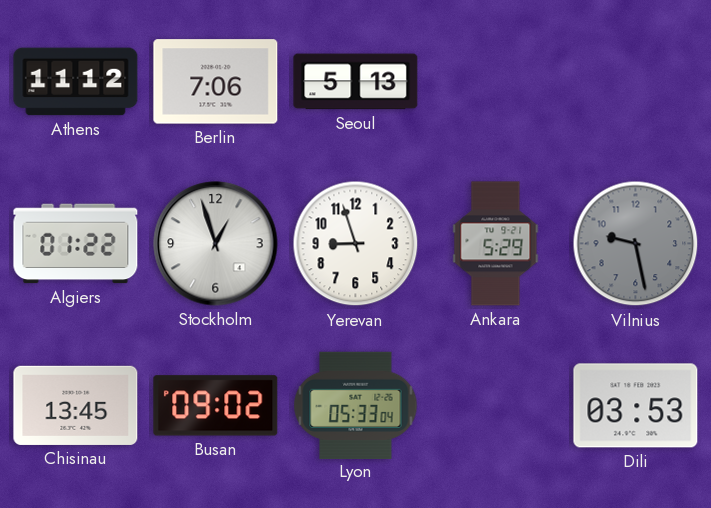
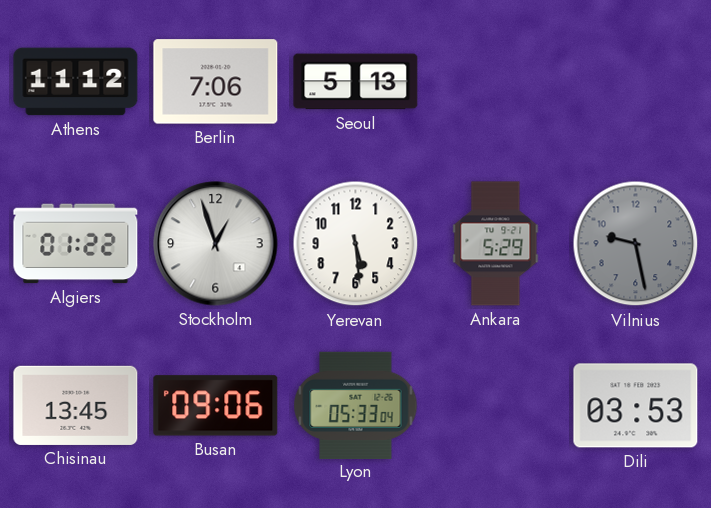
Yerevan: 8:57 -> 5:29 (356, 244)
Busan: 09:02 -> 09:06 (216, 406)
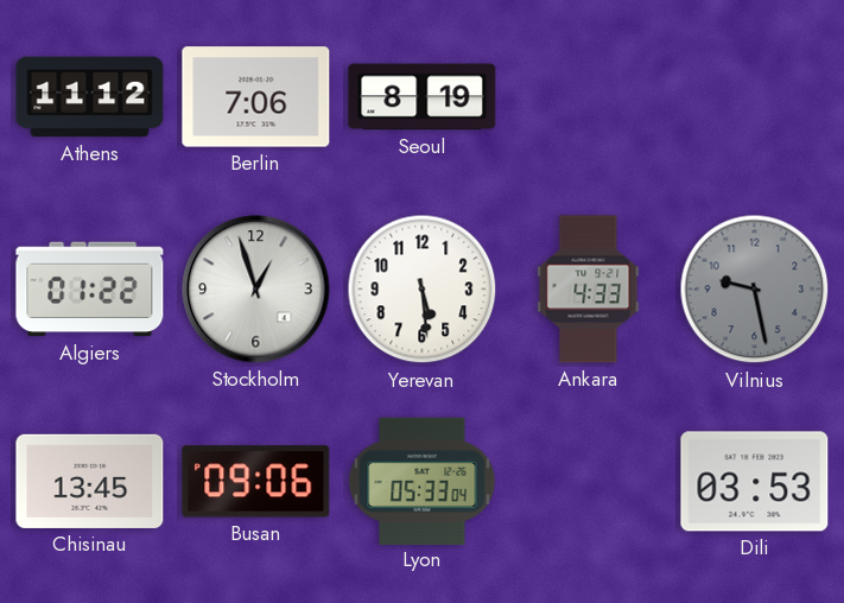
Seoul: 5:13 -> 8:19 (423, 97)
Ankara: 5:29 -> 4:33 (589, 290)
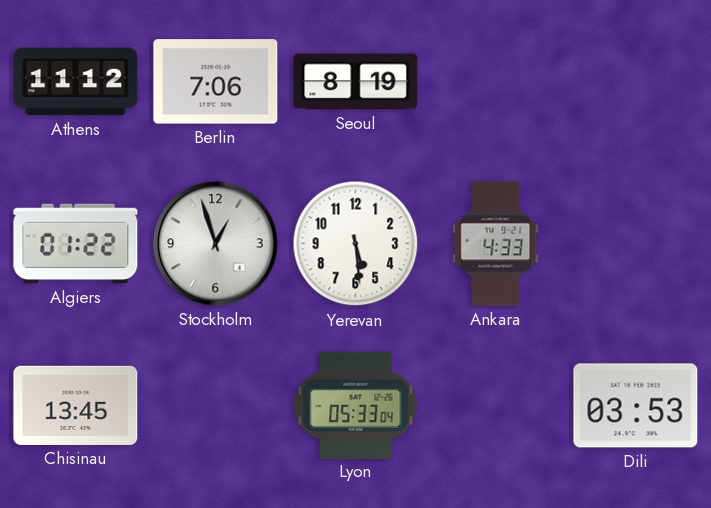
Vilnius: 9:28 -> none (755, 290)
Busan: 09:06 -> none (256, 482)
